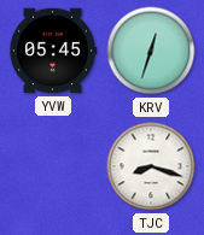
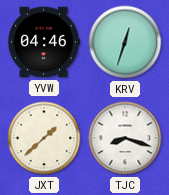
YVW: 05:45 -> 04:46 (43, 42)
JXT: none -> 1:38 (44, 138)
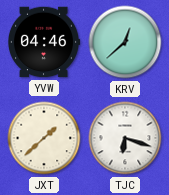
KRV: 12:33 -> 12:38 (125, 42)
TJC: 8:18 -> 6:18 (125, 138)
